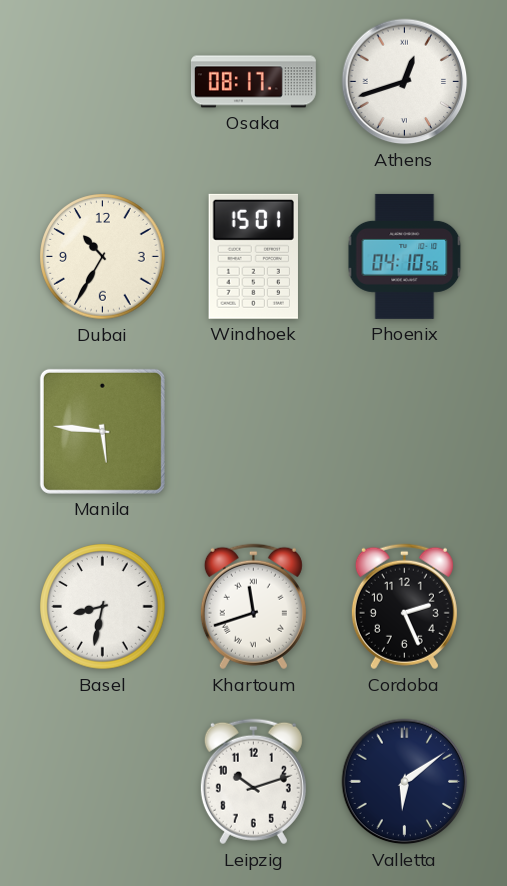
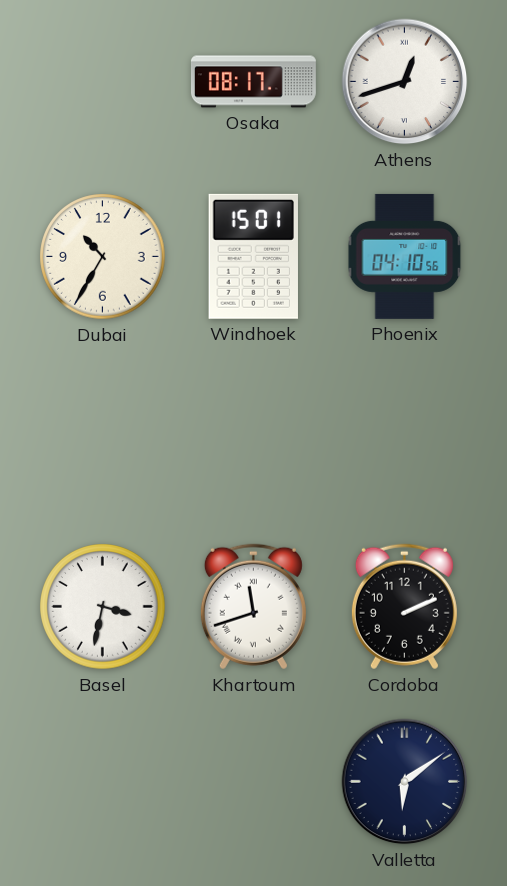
Manila: 5:46 -> none (102, 431)
Basel: 8:32 -> 3:32 (103, 607)
Cordoba: 2:26 -> 2:11 (404, 607)
Leipzig: 10:12 -> none (253, 782)
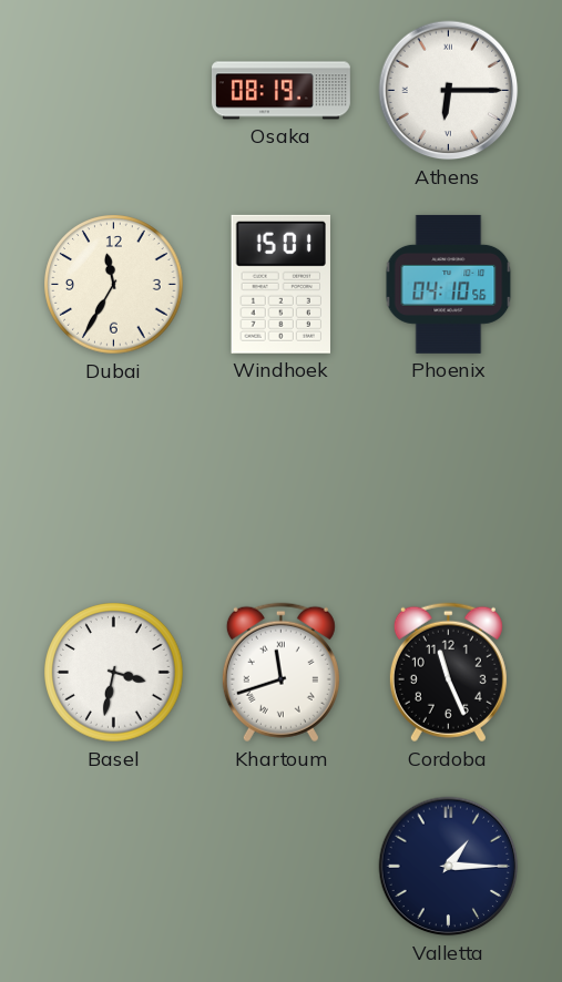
Osaka: 08:17 -> 08:19 (280, 91)
Athens: 12:42 -> 6:15 (449, 91)
Dubai: 10:35 -> 11:35 (114, 285)
Cordoba: 2:11 -> 11:26 (448, 673)
Valletta: 6:09 -> 1:15 (449, 867)
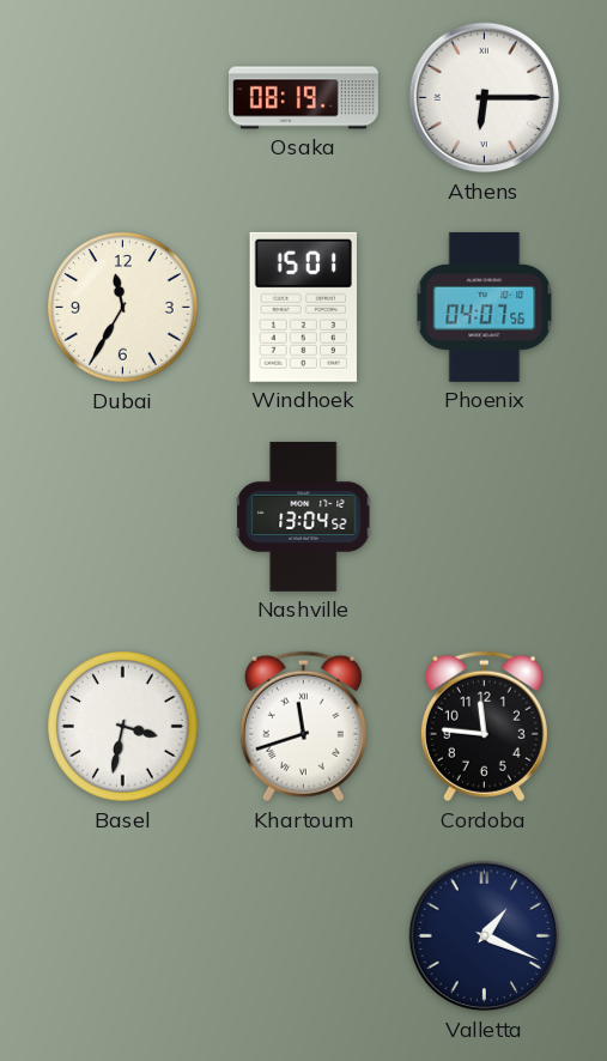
Phoenix: 04:10 -> 04:07 (485, 307)
Nashville: none -> 13:04 (304, 516)
Cordoba: 11:26 -> 11:46 (484, 727)
Valletta: 1:15 -> 1:19 (485, 936)
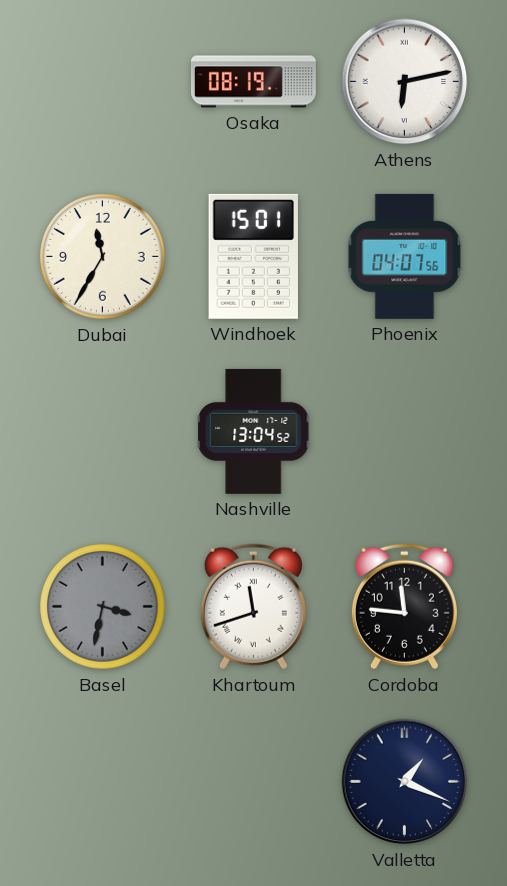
Athens: 6:15 -> 6:13 (405, 82)
Basel dial: white -> grey (103, 607)
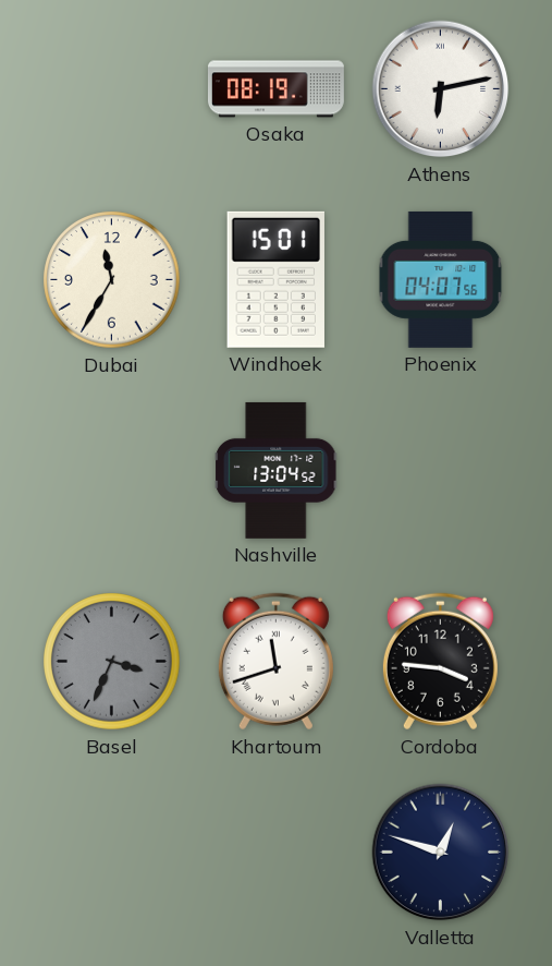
Basel: 3:32 -> 3:34 (112, 662)
Cordoba: 11:46 -> 3:46 (440, 662)
Valletta: 1:19 -> 12:48 (441, 853)
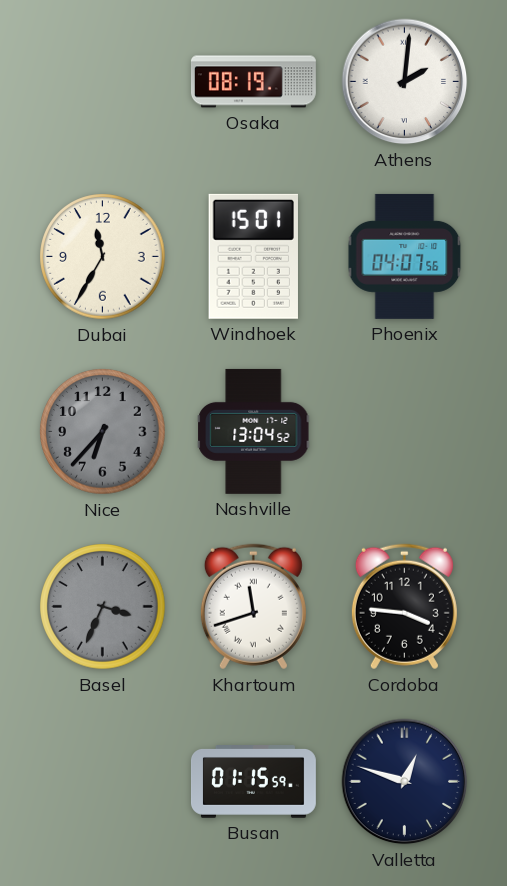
Athens: 6:13 -> 2:01 (405, 82)
Nice: none -> 6:37 (103, 432)
Busan: none -> 01:15 (253, 782)
